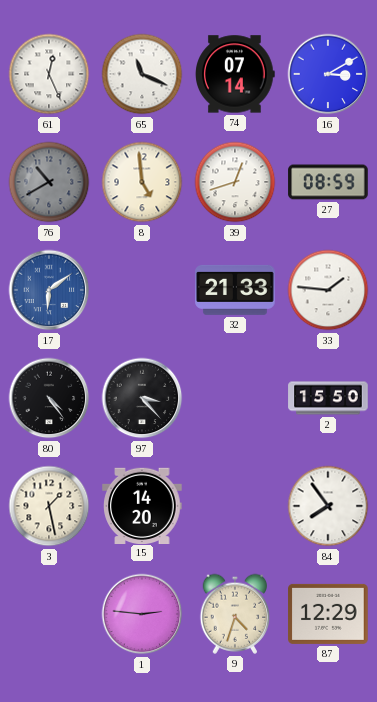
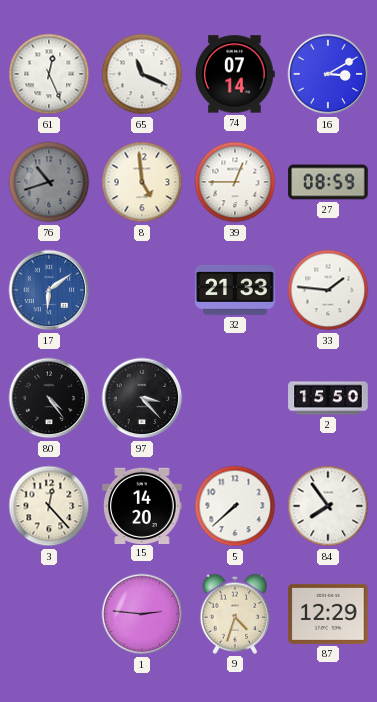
76: 10:40 -> 10:42 (49, 182)
39: 12:42 -> 12:45 (235, 182)
3: 1:28 -> 12:23 (49, 506)
5: none -> 7:38 (235, 506)
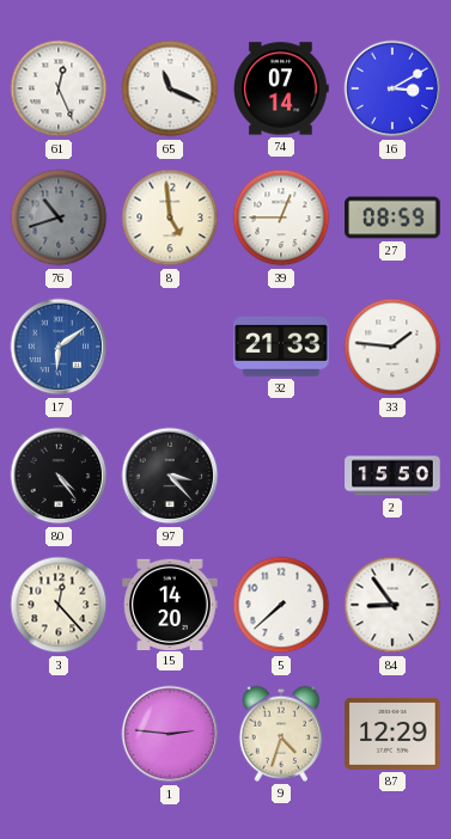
84: 7:54 -> 8:54 (392, 605)
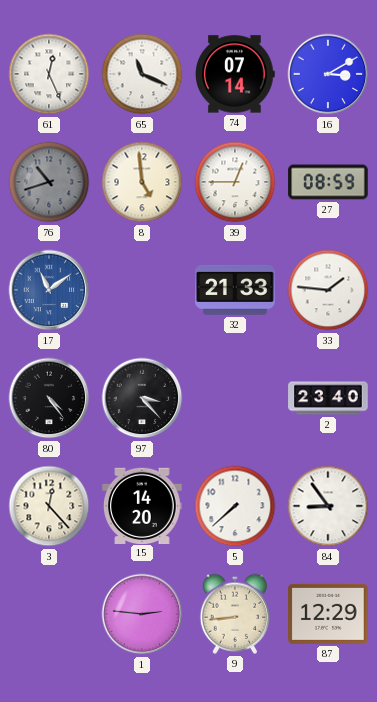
17: 6:09 -> 11:09 (49, 290)
2: 15:50 -> 23:40 (328, 398)
9: 4:33 -> 8:44 (235, 614)
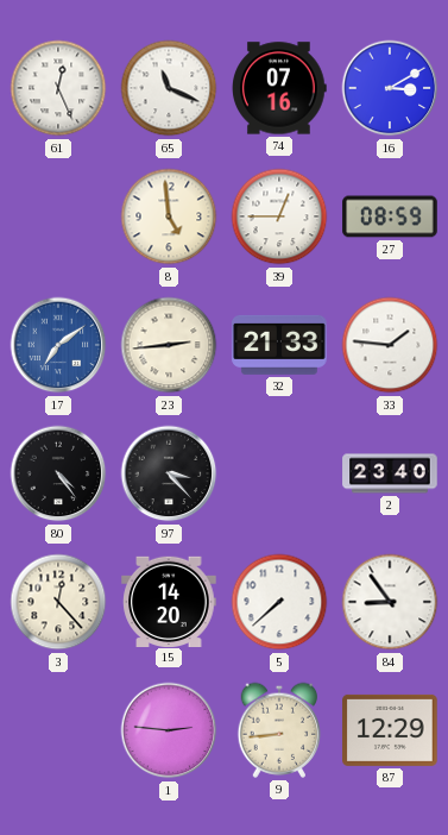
74: 07:14 -> 07:16 (279, 88)
76: 10:42 -> none (49, 182)
17: 11:09 -> 7:09 (58, 345)
23: none -> 2:44 (169, 345)
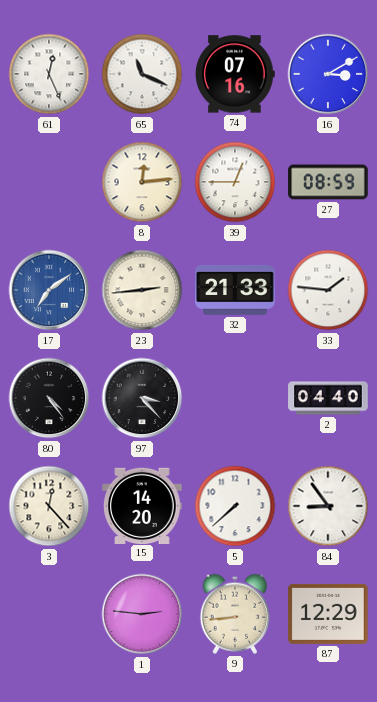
8: 4:59 -> 12:14 (142, 182)
2: 23:40 -> 04:40 (328, 398)
